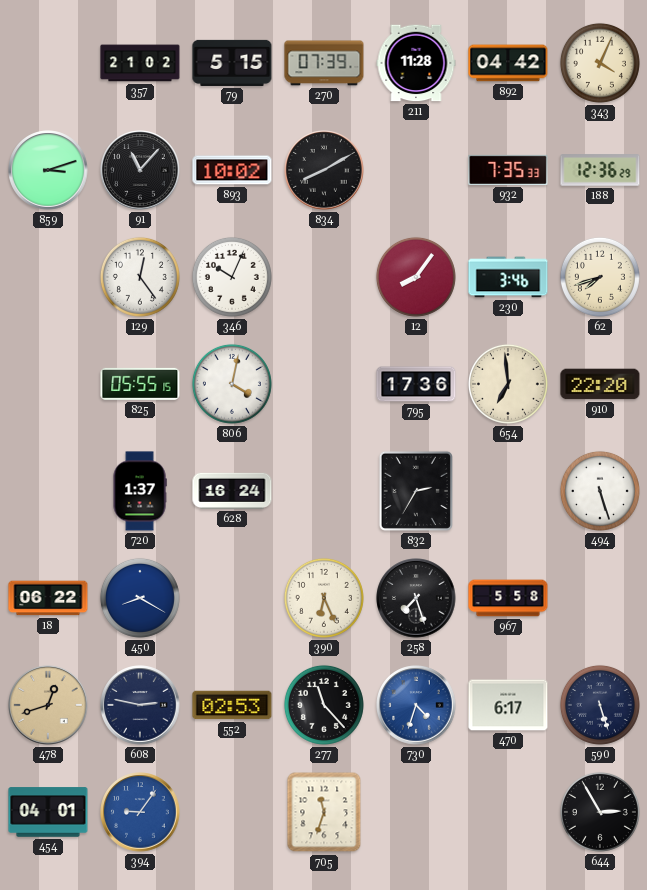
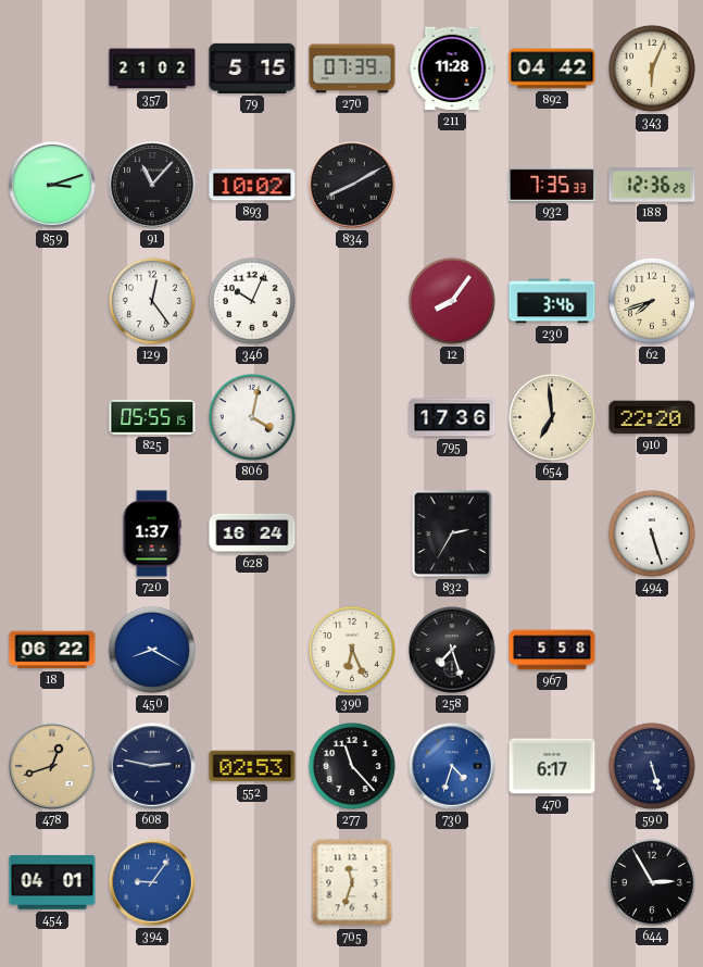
343: 4:04 -> 6:04 (652, 68)
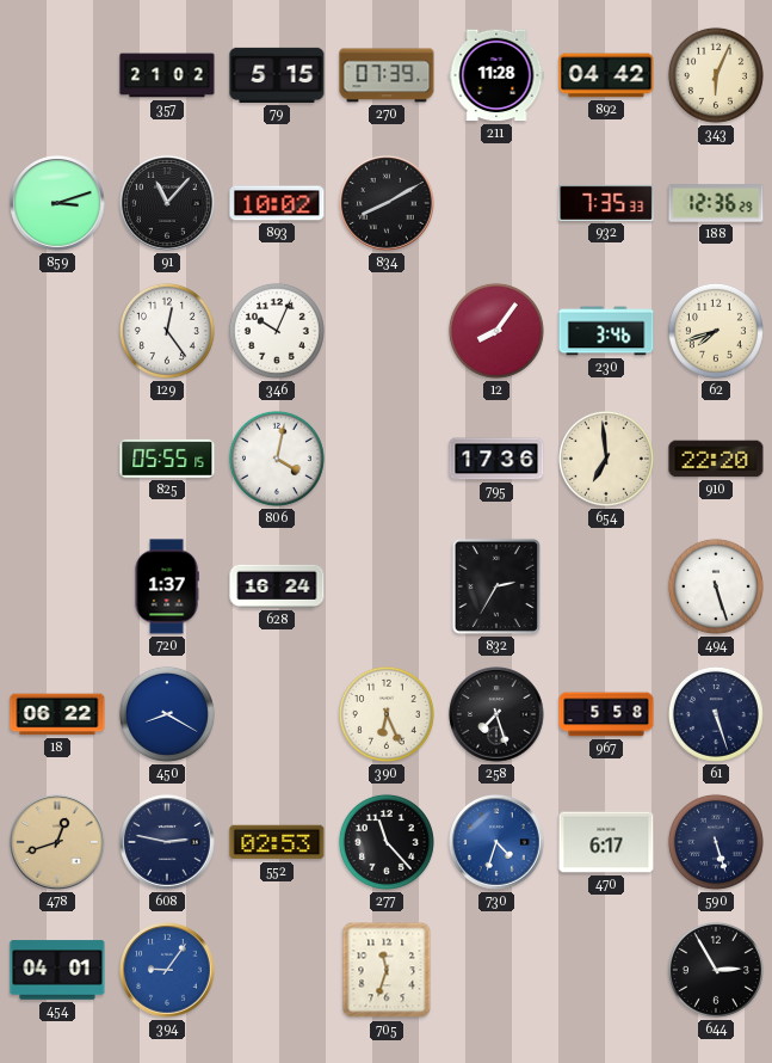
61: none -> 5:27 (716, 714)
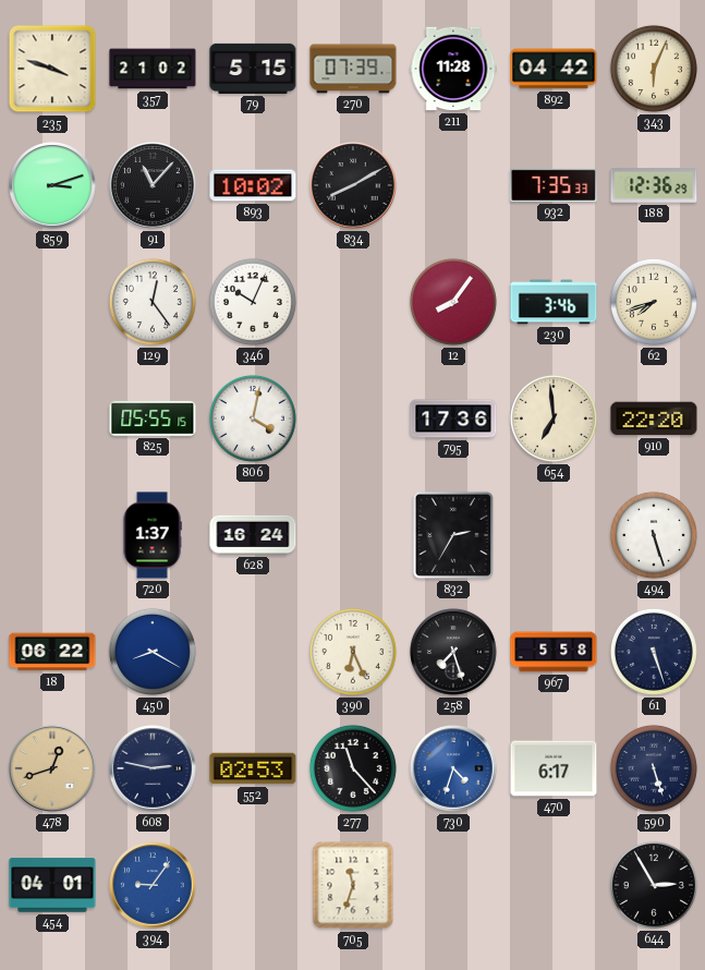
235: none -> 3:48 (52, 69)
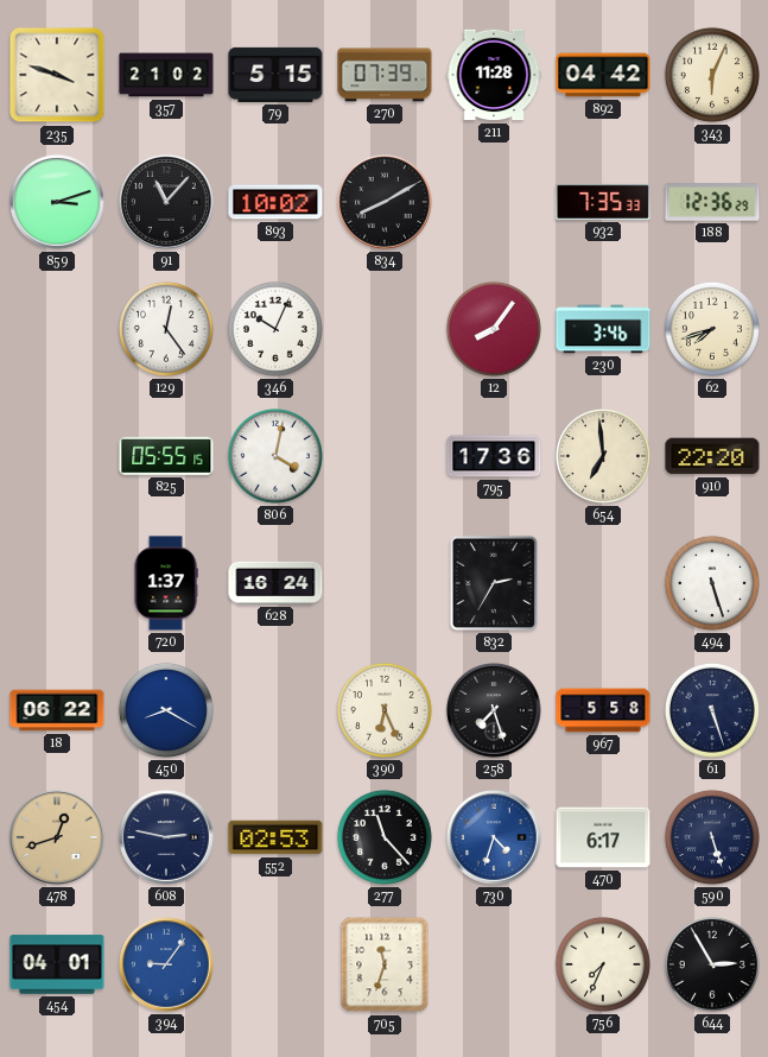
756: none -> 7:34 (603, 964)
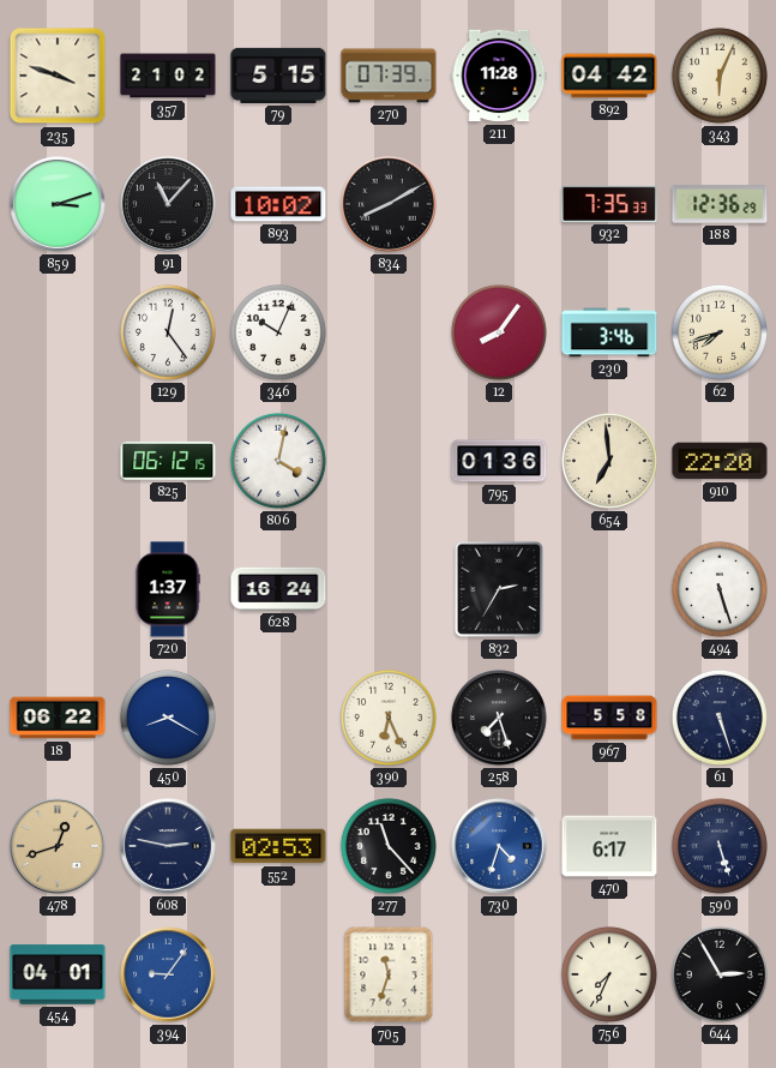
825: 05:55 -> 06:12 (168, 461)
795: 17:36 -> 01:36 (499, 461)
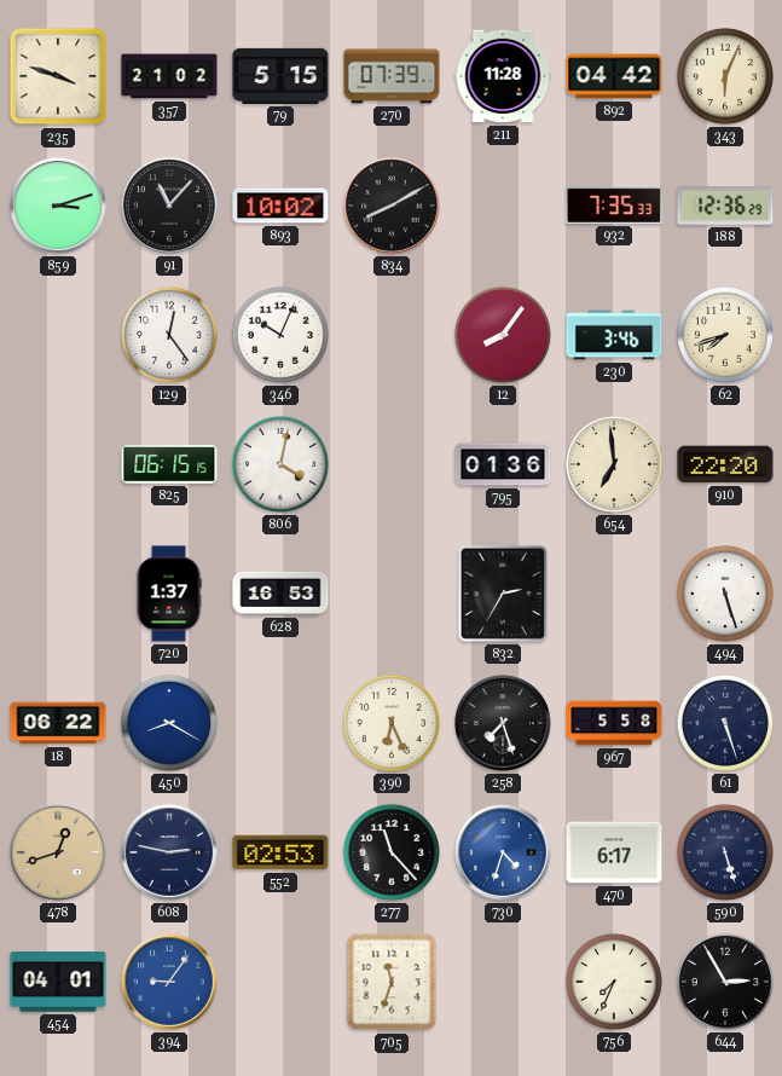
825: 06:12 -> 06:15 (169, 464)
628: 16:24 -> 16:53 (280, 594)
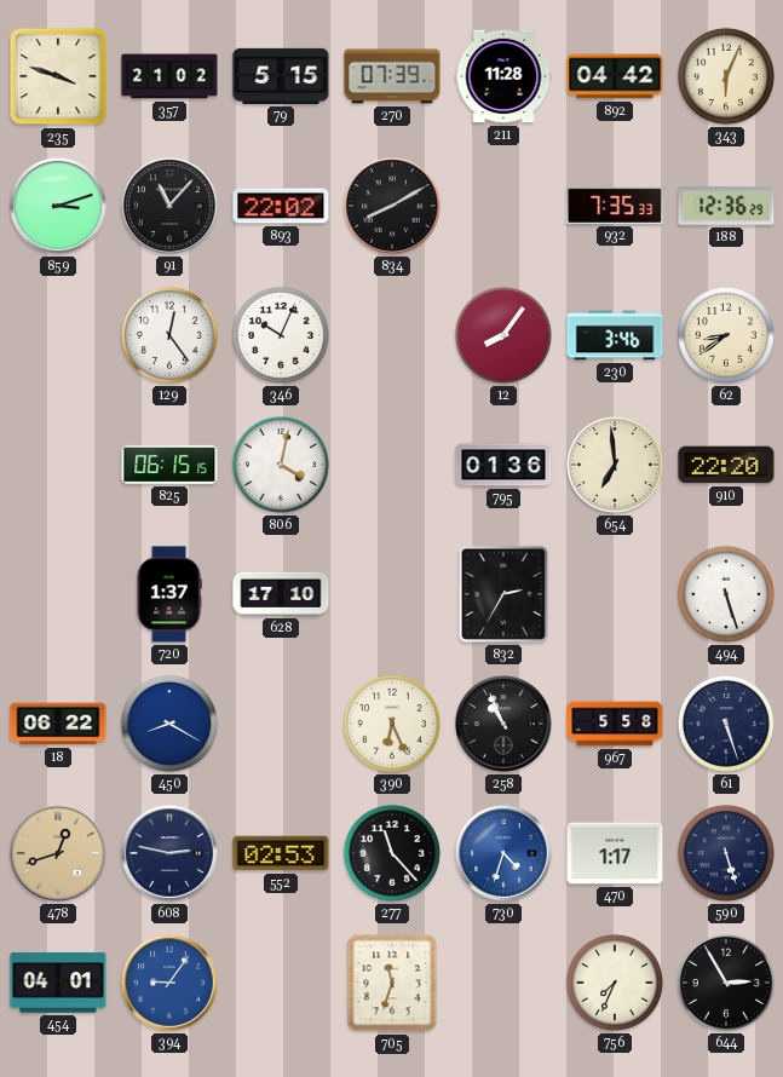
893: 10:02 -> 22:02 (281, 206)
62: 7:42 -> 8:39 (726, 335)
628: 16:53 -> 17:10 (281, 594)
258: 7:27 -> 10:56 (503, 724)
470: 6:17 -> 1:17 (615, 853)
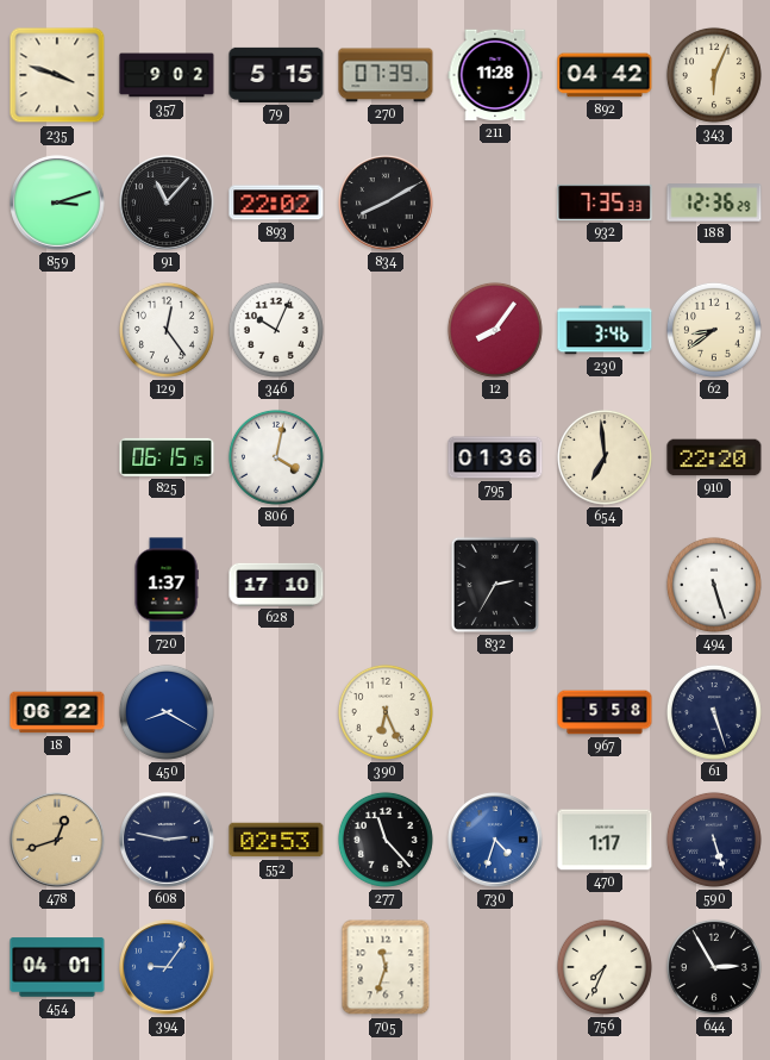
357: 21:02 -> 9:02 (167, 75)
258: 10:56 -> none (503, 724)
